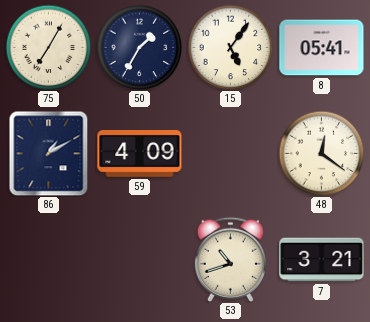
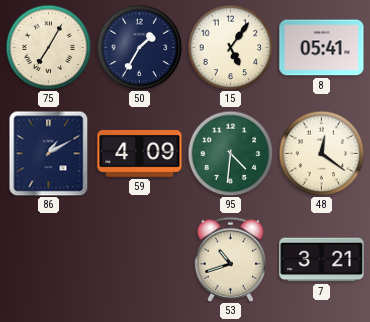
95: none -> 4:31 (230, 153)
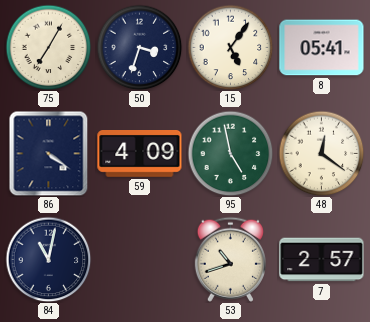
50: 1:35 -> 3:33 (139, 47)
86: 1:10 -> 4:21 (49, 153)
95: 4:31 -> 4:58 (230, 153)
84: none -> 11:02 (48, 259)
7: 3:21 -> 2:57 (322, 260)
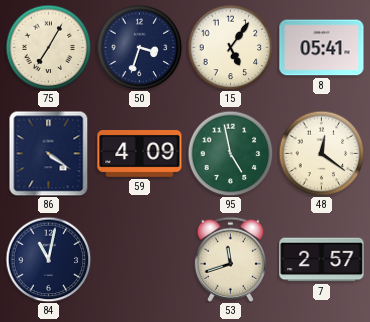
53: 10:42 -> 11:42 (230, 259)
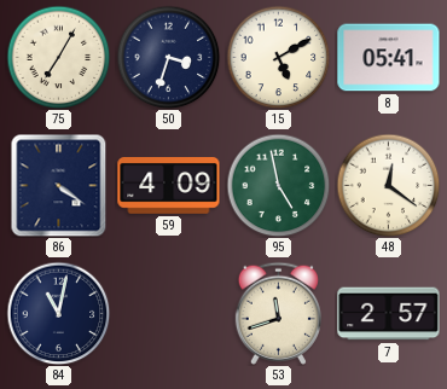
15: 5:06 -> 5:10 (278, 57)
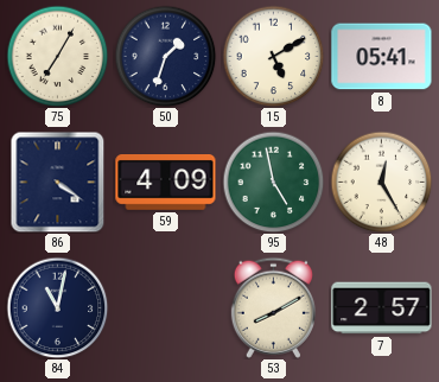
50: 3:33 -> 1:33 (165, 56)
48: 12:21 -> 12:25 (381, 182)
53: 11:42 -> 8:10 (273, 307)
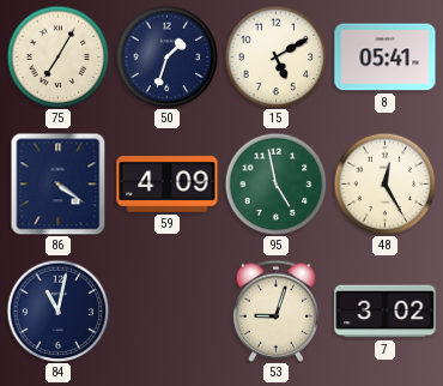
53: 8:10 -> 9:03 (275, 310)
7: 2:57 -> 3:02 (386, 312)
